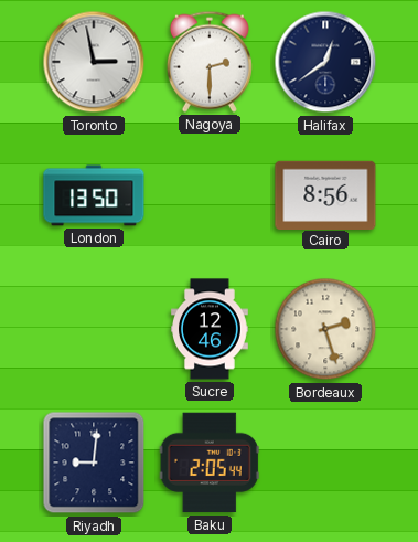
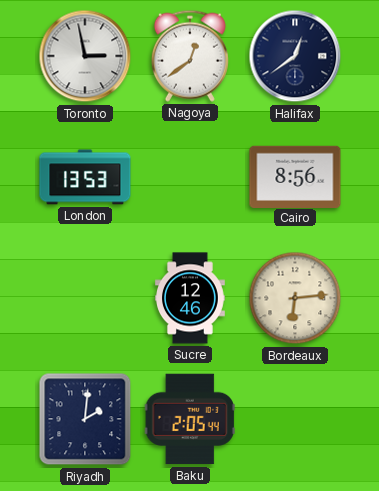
Nagoya: 2:30 -> 12:39 (190, 56)
London: 13:50 -> 13:53 (85, 177)
Bordeaux: 2:27 -> 6:14 (295, 298)
Riyadh: 9:01 -> 2:01 (85, 419)
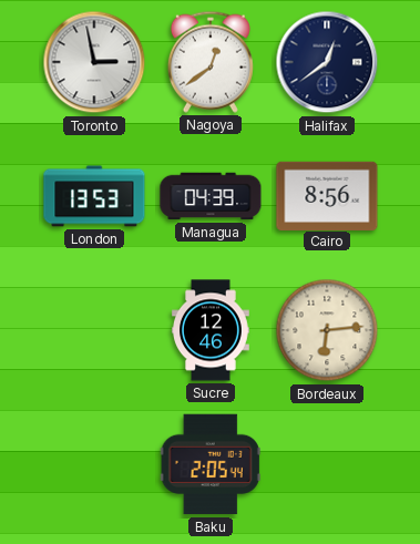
Managua: none -> 04:39 (211, 196)
Riyadh: 2:01 -> none (85, 419)
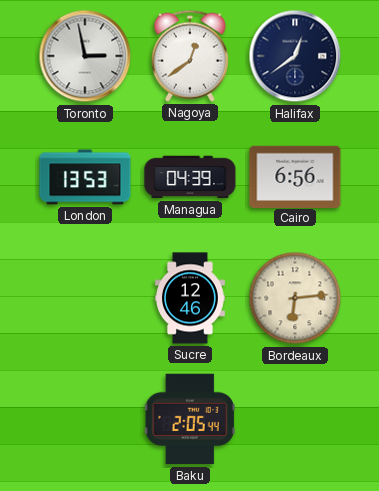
Cairo: 8:56 -> 6:56 (295, 176)
